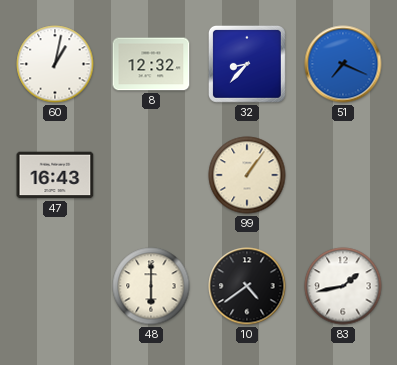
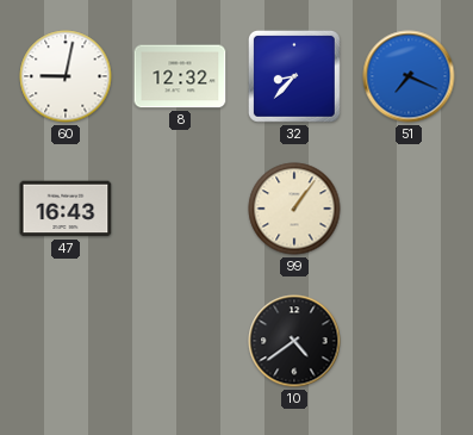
60: 1:02 -> 9:02 (66, 76)
48: 6:00 -> none (151, 286)
83: 1:43 -> none (343, 286)
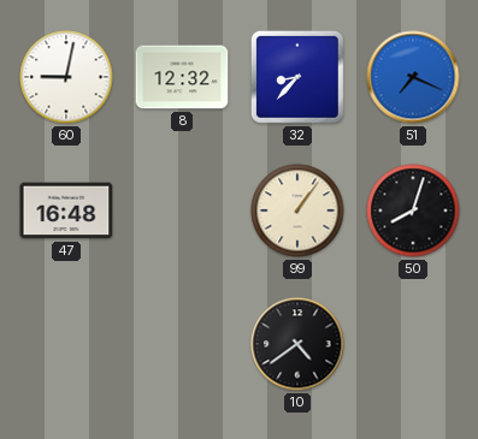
47: 16:43 -> 16:48 (66, 210)
50: none -> 8:03 (413, 210)
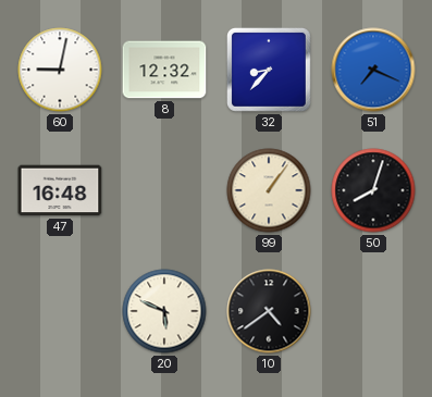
20: none -> 5:49 (164, 311)
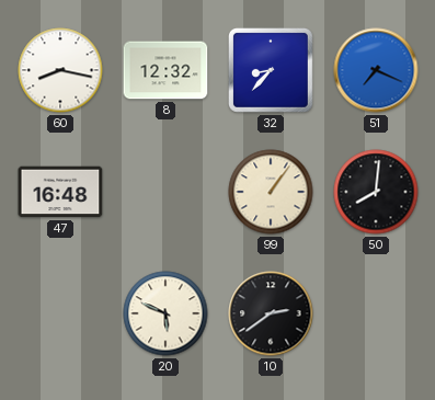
60: 9:02 -> 8:17 (60, 70)
50: 8:03 -> 8:01 (376, 192)
10: 4:39 -> 2:39 (271, 313)
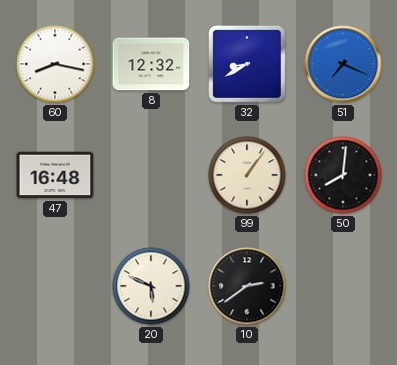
32: 8:37 -> 8:40 (247, 64)
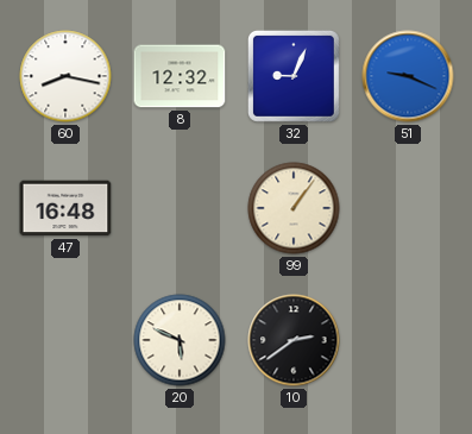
32: 8:40 -> 9:04 (294, 76)
51: 7:19 -> 9:19 (408, 76)
50: 8:01 -> none (343, 175)
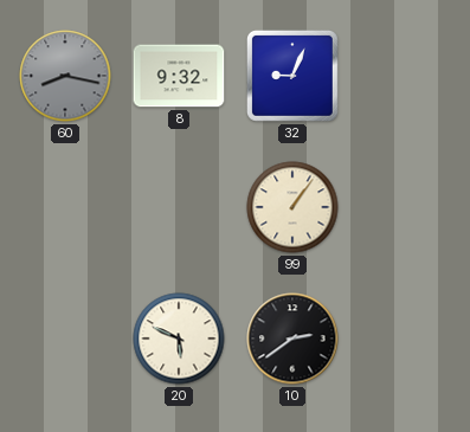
60 dial: white -> grey (65, 76)
8: 12:32 -> 9:32 (179, 76)
51: 9:19 -> none (408, 76)
47: 16:48 -> none (65, 208)
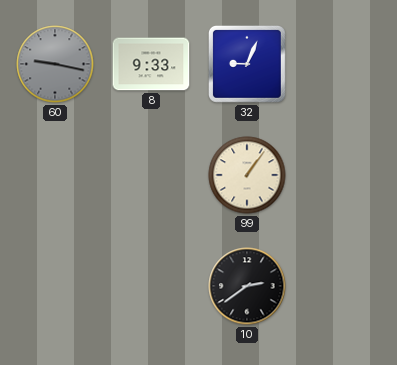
60: 8:17 -> 9:17 (55, 64)
8: 9:32 -> 9:33 (151, 64)
20: 5:49 -> none (179, 338)
